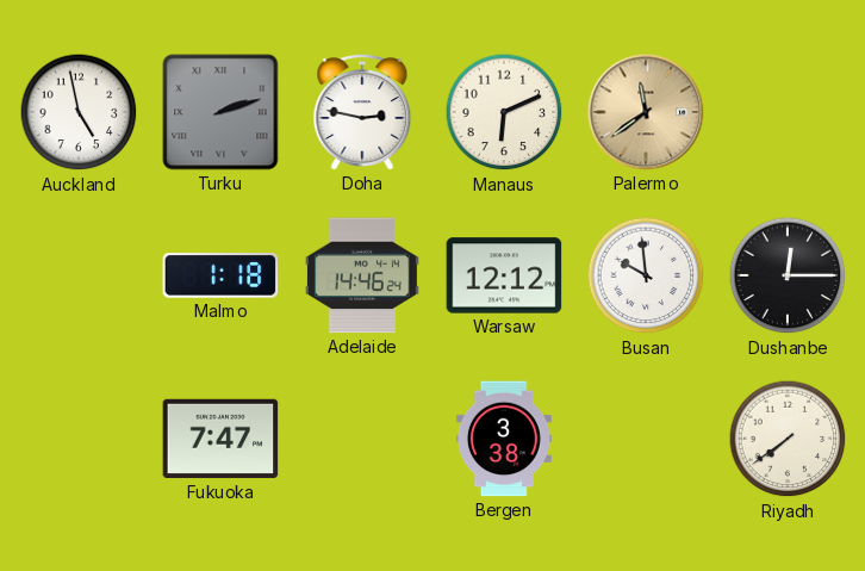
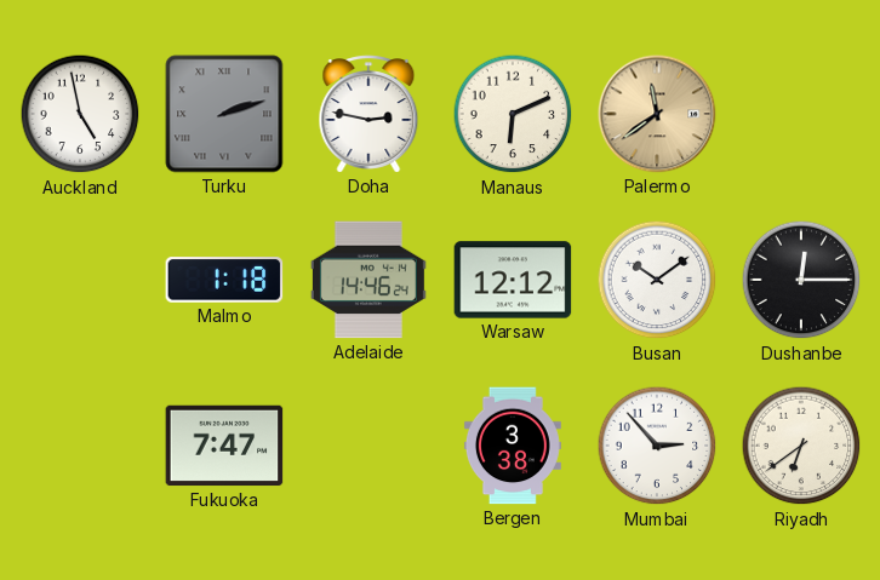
Busan: 9:59 -> 10:09 (657, 280)
Mumbai: none -> 2:53 (657, 446)
Riyadh: 7:39 -> 6:39 (801, 446)
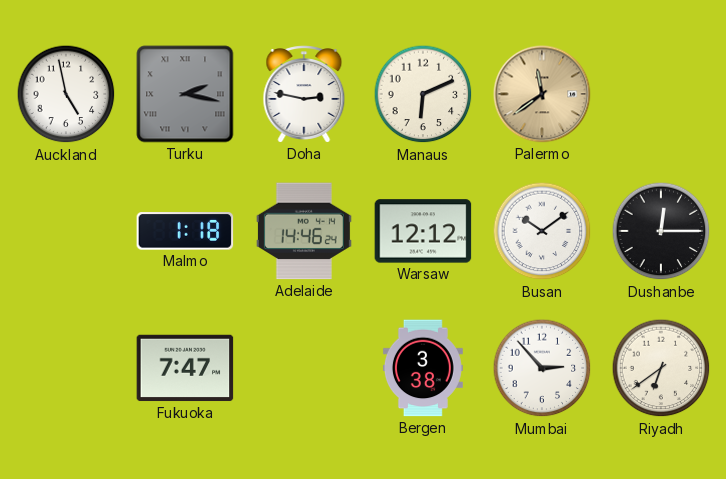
Turku: 2:12 -> 2:17 (185, 94)
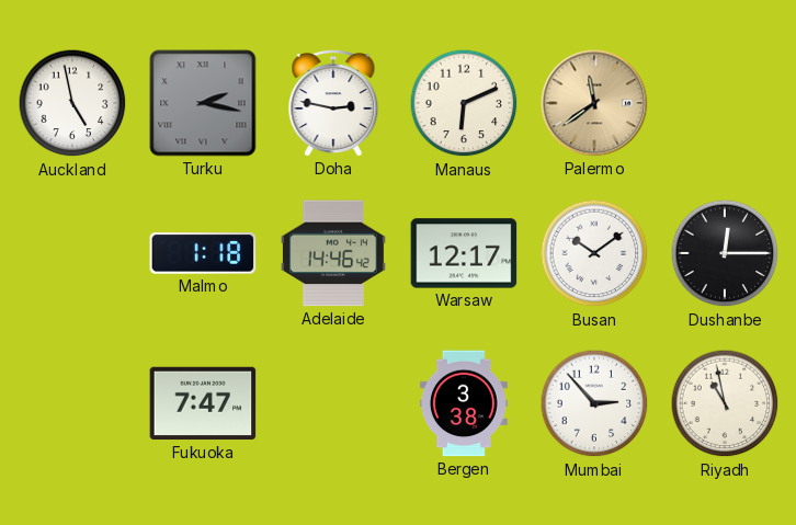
Adelaide: 14:46:24 -> 14:46:42 (333, 253)
Warsaw: 12:12 -> 12:17 (464, 253)
Riyadh: 6:39 -> 10:58 (725, 403)
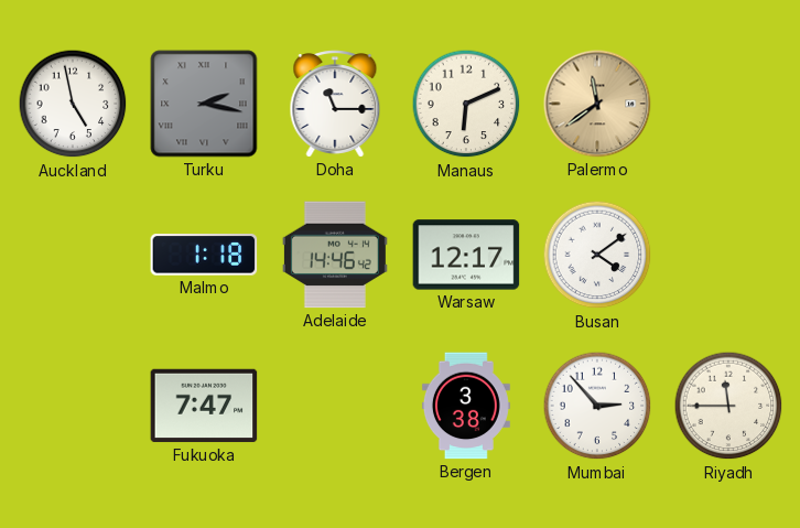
Doha: 2:47 -> 11:15 (335, 104)
Busan: 10:09 -> 4:09 (597, 255)
Dushanbe: 12:15 -> none (725, 253)
Riyadh: 10:58 -> 11:45 (728, 406)
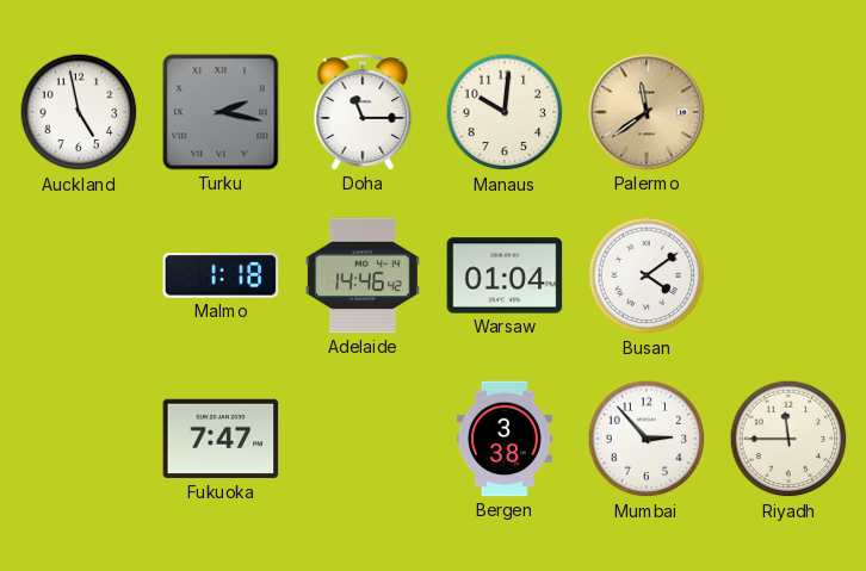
Manaus: 6:11 -> 10:01 (505, 112)
Warsaw: 12:17 -> 01:04 (505, 275)
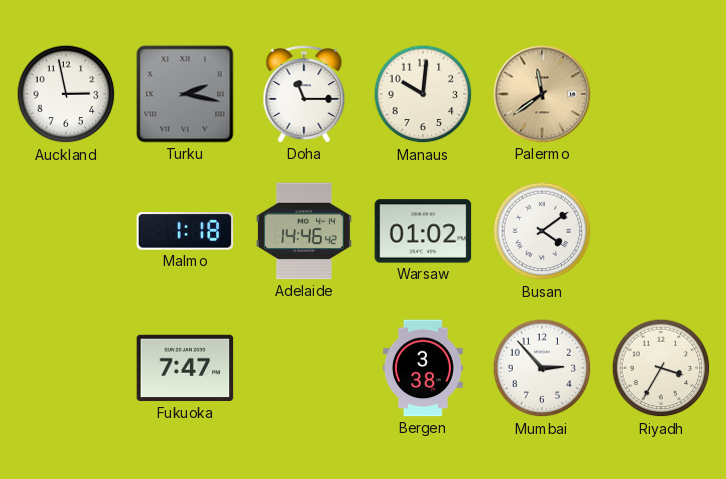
Auckland: 4:58 -> 2:58 (66, 94)
Warsaw: 01:04 -> 01:02 (423, 231)
Riyadh: 11:45 -> 3:35 (661, 368)
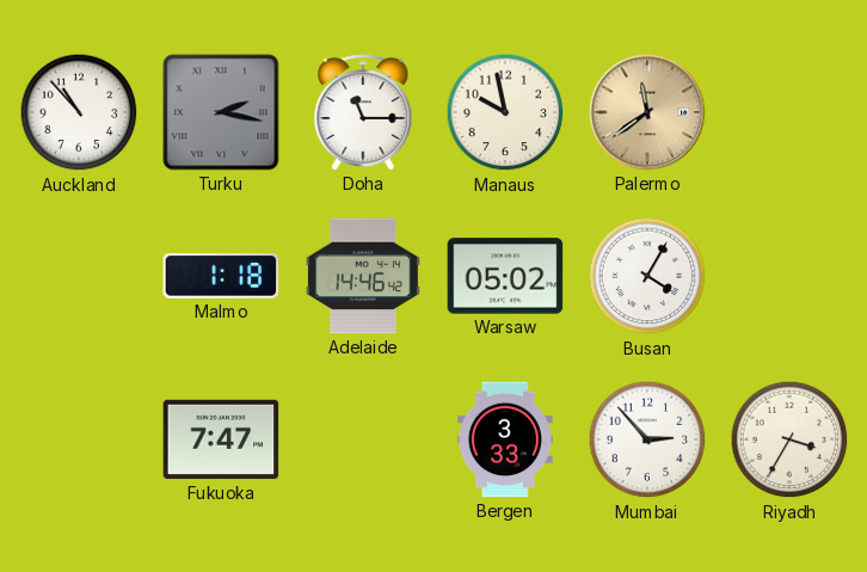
Auckland: 2:58 -> 10:53 (79, 112)
Manaus: 10:01 -> 9:58 (505, 112)
Warsaw: 01:02 -> 05:02 (505, 276)
Busan: 4:09 -> 4:05 (647, 276)
Bergen: 3:38 -> 3:33 (505, 439)
